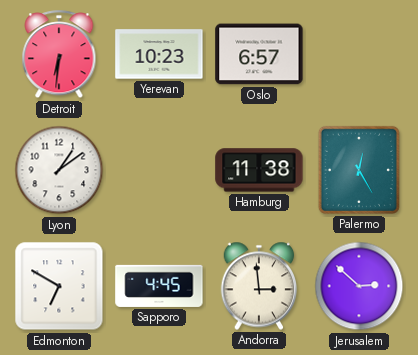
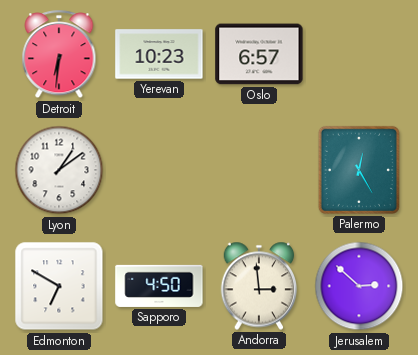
Hamburg: 11:38 -> none (259, 170)
Sapporo: 4:45 -> 4:50 (159, 286)
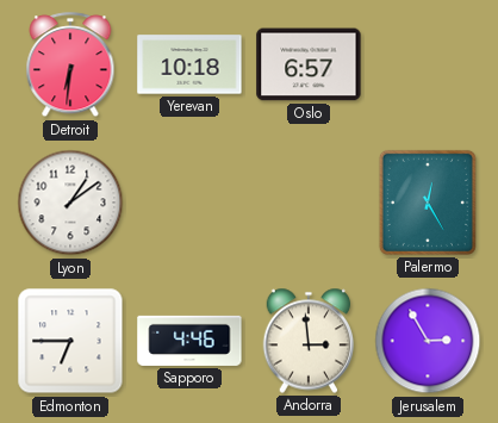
Yerevan: 10:23 -> 10:18 (189, 64)
Edmonton: 6:50 -> 6:45 (70, 341)
Sapporo: 4:50 -> 4:46 (189, 341)
Jerusalem: 2:52 -> 2:55 (428, 341)
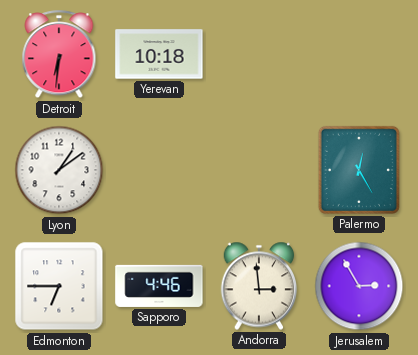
Oslo: 6:57 -> none (309, 64)
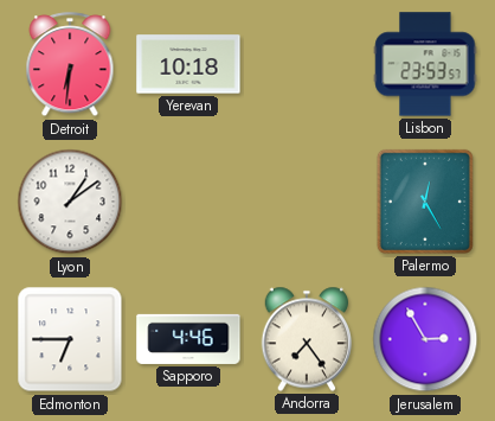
Lisbon: none -> 23:53 (425, 64)
Andorra: 2:59 -> 7:24 (307, 339)
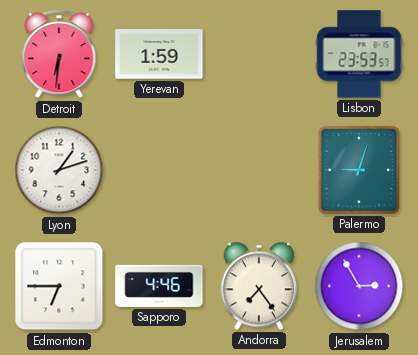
Yerevan: 10:18 -> 1:59 (159, 54)
Lyon: 1:09 -> 1:12 (59, 170)
Palermo: 12:25 -> 9:03 (359, 170)
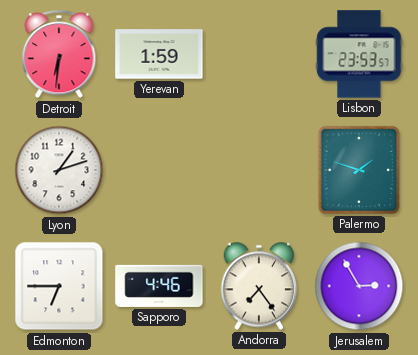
Palermo: 9:03 -> 1:48 (359, 170)
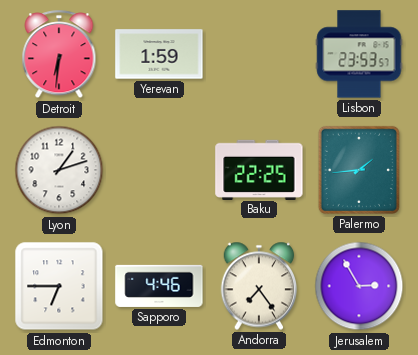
Baku: none -> 22:25 (259, 169)
Palermo: 1:48 -> 1:44 (359, 170)
